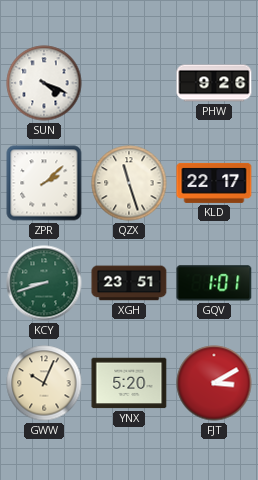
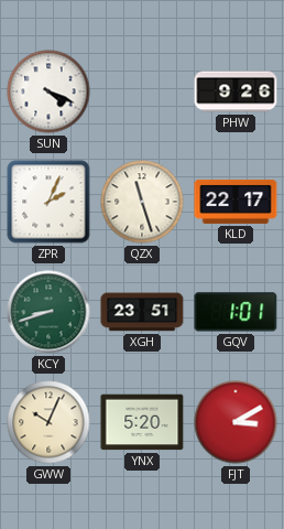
ZPR: 2:08 -> 2:04 (48, 202)
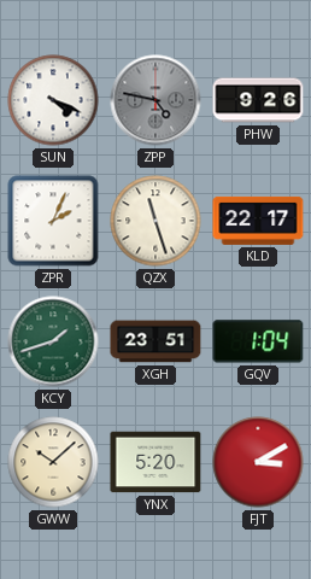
ZPP: none -> 4:47 (155, 100)
KCY: 8:42 -> 1:42 (53, 341)
GQV: 1:01 -> 1:04 (258, 341)
GWW: 10:04 -> 10:08 (53, 462)
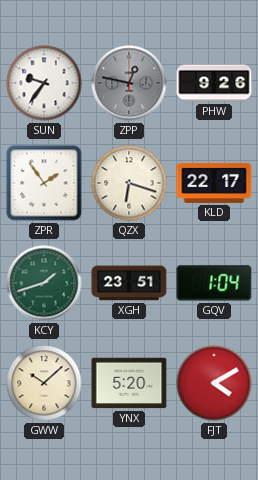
SUN: 4:19 -> 9:36 (44, 83)
ZPP: 4:47 -> 12:47 (129, 83)
ZPR: 2:04 -> 1:54 (44, 183)
QZX: 11:27 -> 6:18 (129, 183)
FJT: 3:10 -> 4:10 (214, 383)
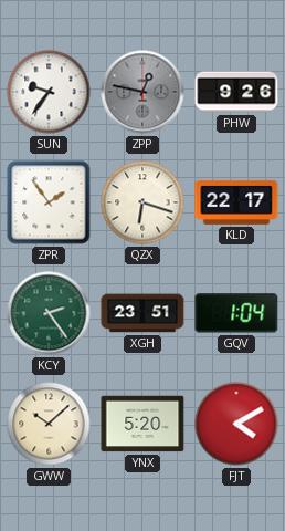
KCY: 1:42 -> 2:24 (49, 313)
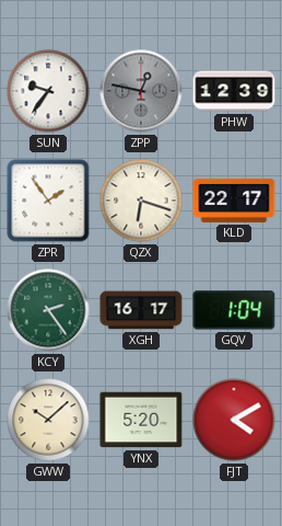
PHW: 9:26 -> 12:39 (234, 91)
XGH: 23:51 -> 16:17 (141, 310)
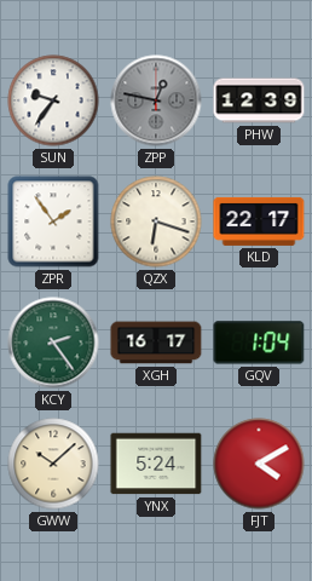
YNX: 5:20 -> 5:24 (156, 464)
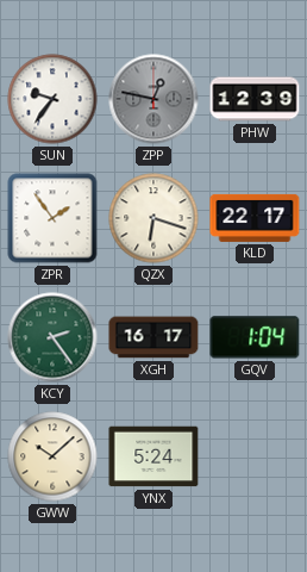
FJT: 4:10 -> none (259, 464)
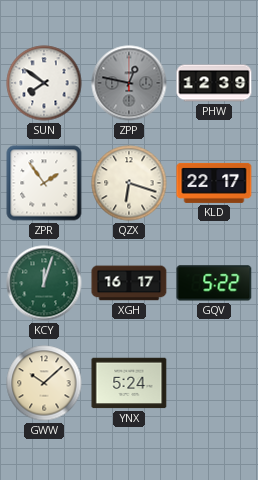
SUN: 9:36 -> 7:51 (44, 83)
KCY: 2:24 -> 12:03 (44, 283)
GQV: 1:04 -> 5:22 (214, 283)
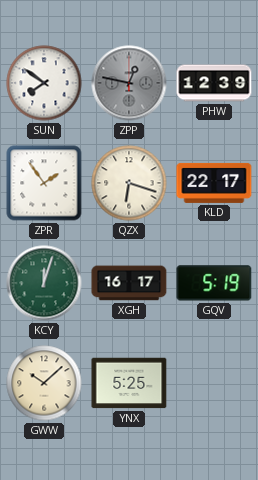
GQV: 5:22 -> 5:19 (214, 283)
YNX: 5:24 -> 5:25 (129, 383)
